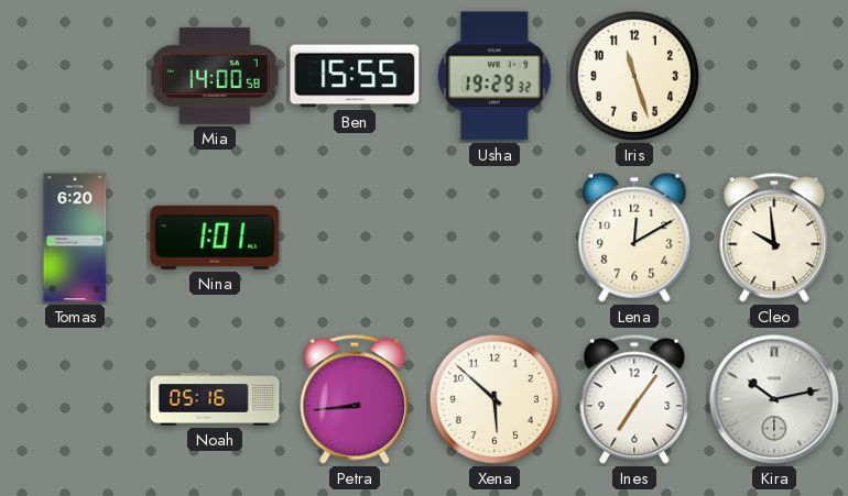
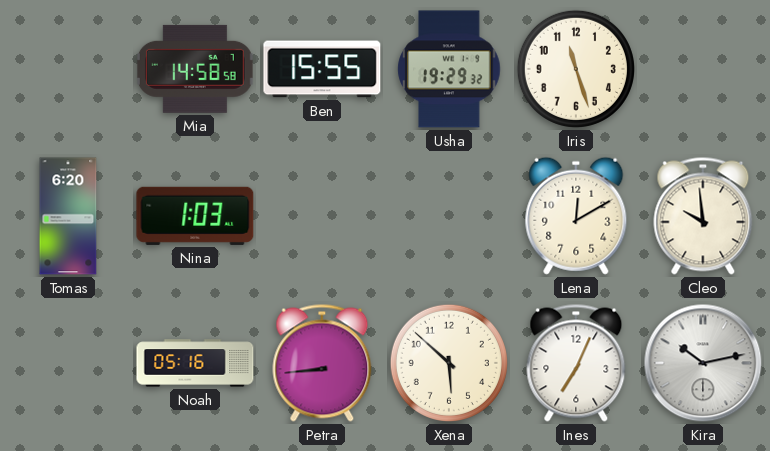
Mia: 14:00 -> 14:58 (195, 69)
Nina: 1:01 -> 1:03 (195, 216)
Ines: 7:06 -> 7:04 (576, 363)
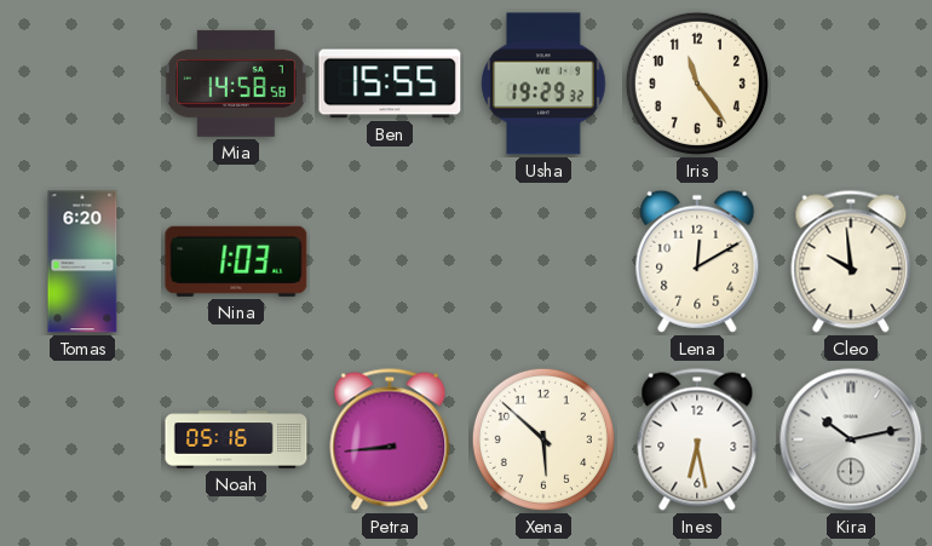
Iris: 11:27 -> 11:24 (697, 84)
Ines: 7:04 -> 6:28 (697, 439)
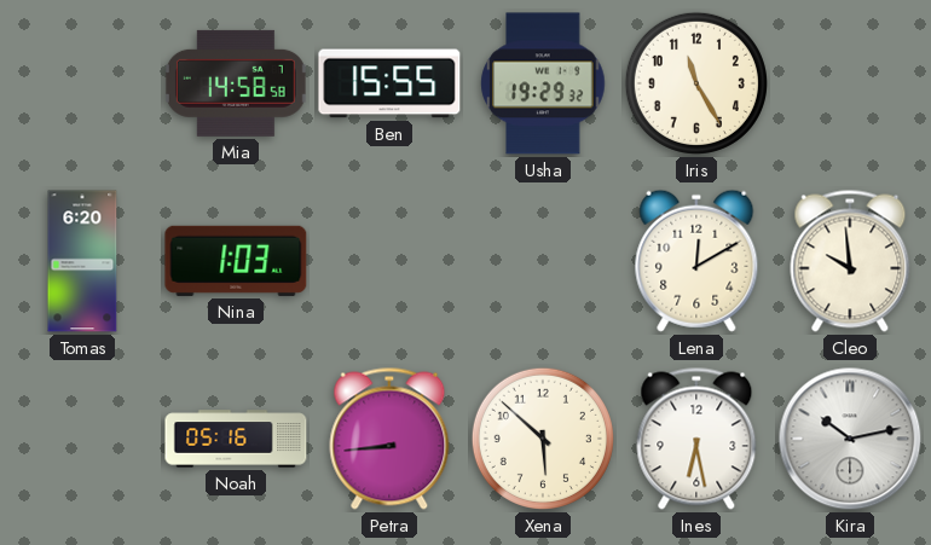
Iris: 11:24 -> 11:25 (696, 83)
